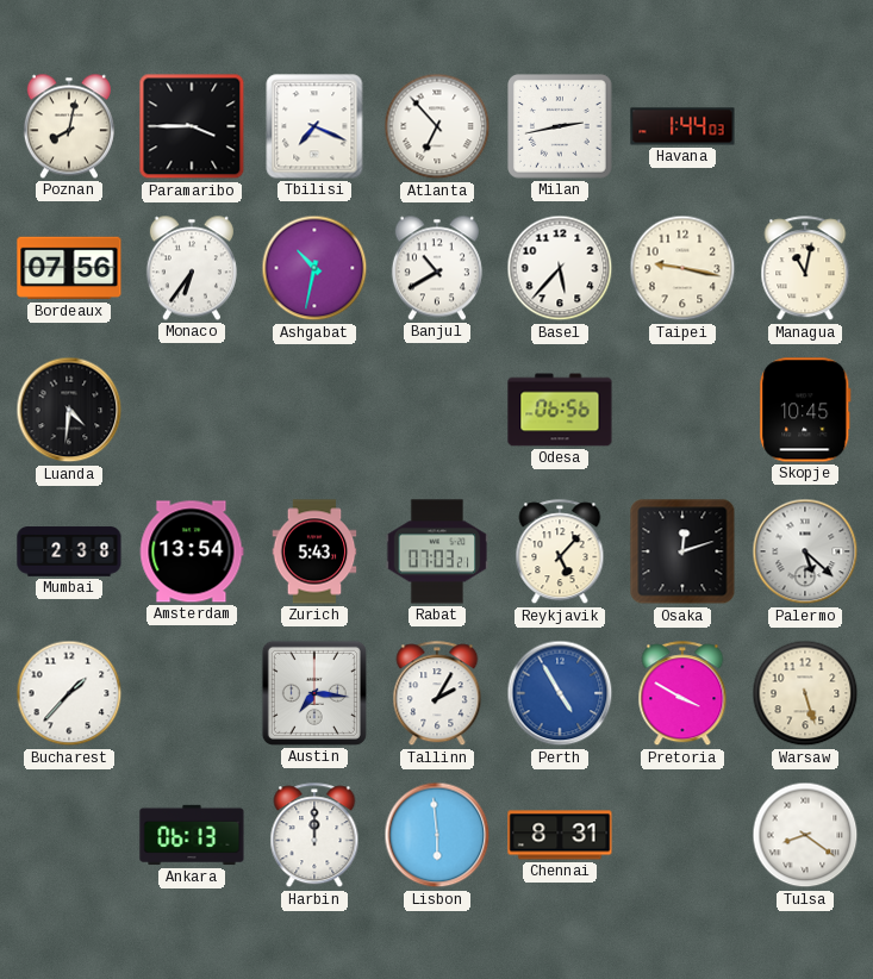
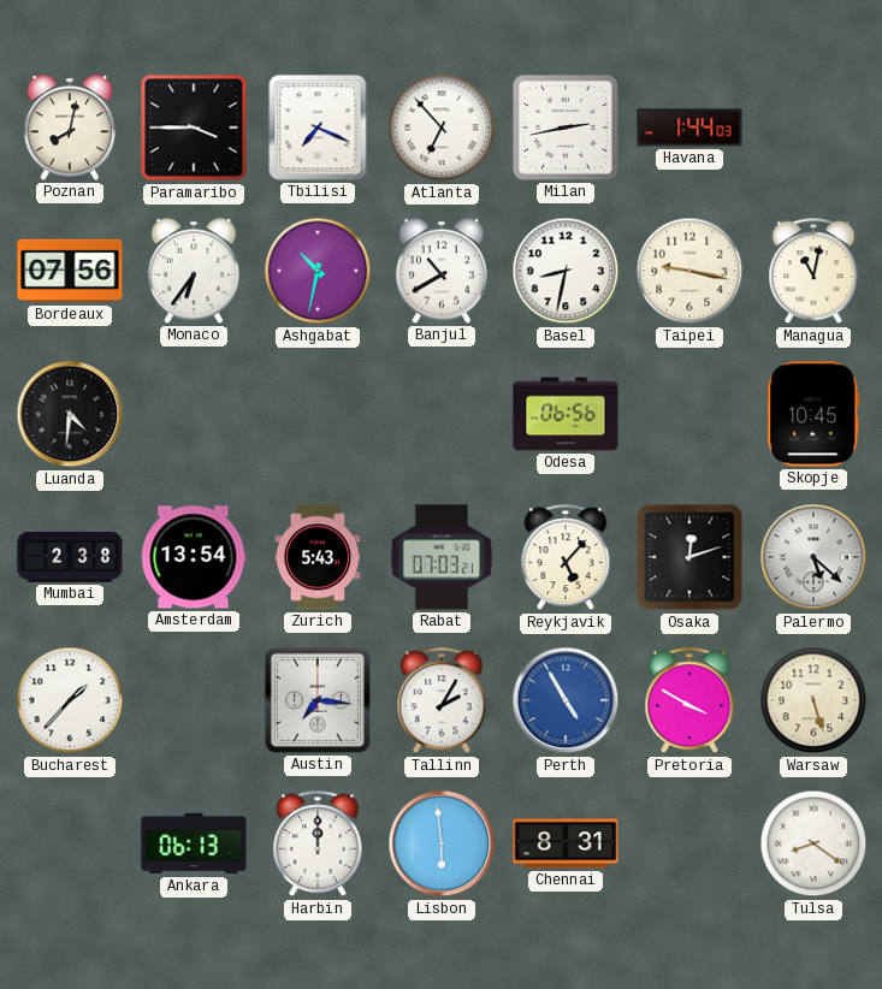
Basel: 5:37 -> 8:32 (566, 271)
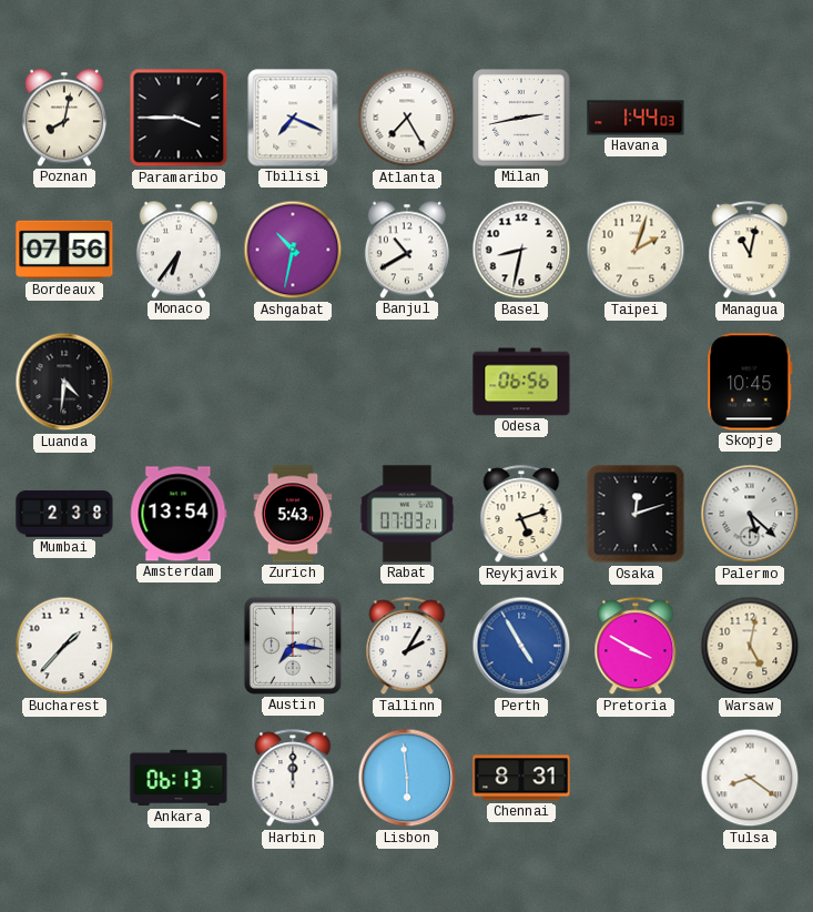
Atlanta: 6:53 -> 7:25 (407, 118)
Taipei: 9:17 -> 2:03 (636, 250)
Reykjavik: 5:07 -> 5:12 (521, 515)
Warsaw: 5:27 -> 5:02 (750, 646)
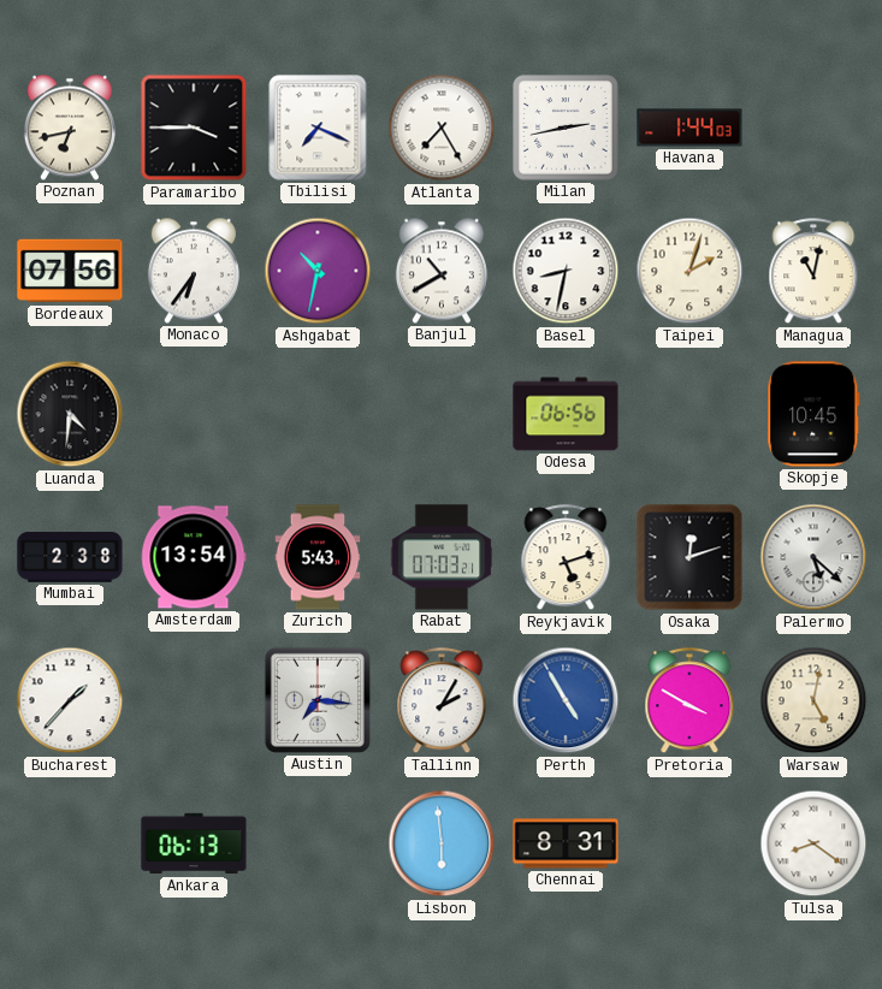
Poznan: 8:02 -> 6:43 (70, 128)
Harbin: 12:00 -> none (293, 779)
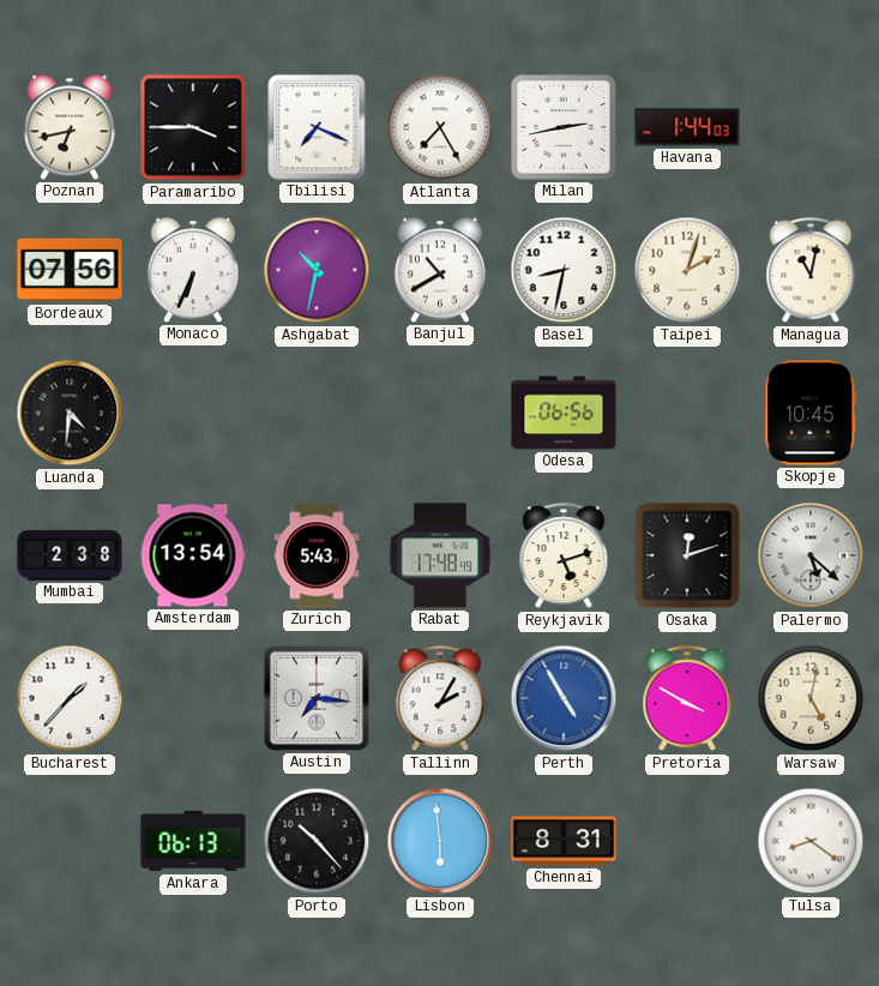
Monaco: 6:36 -> 6:34 (193, 270)
Rabat: 07:03 -> 17:48 (440, 555)
Porto: none -> 10:23 (317, 841)
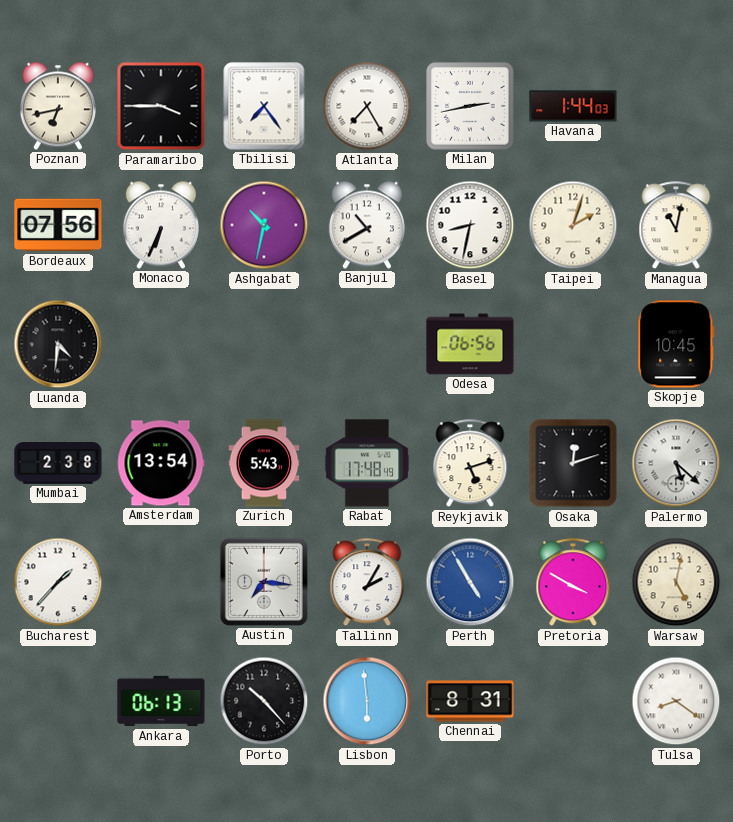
Tbilisi: 7:19 -> 7:24 (264, 106)
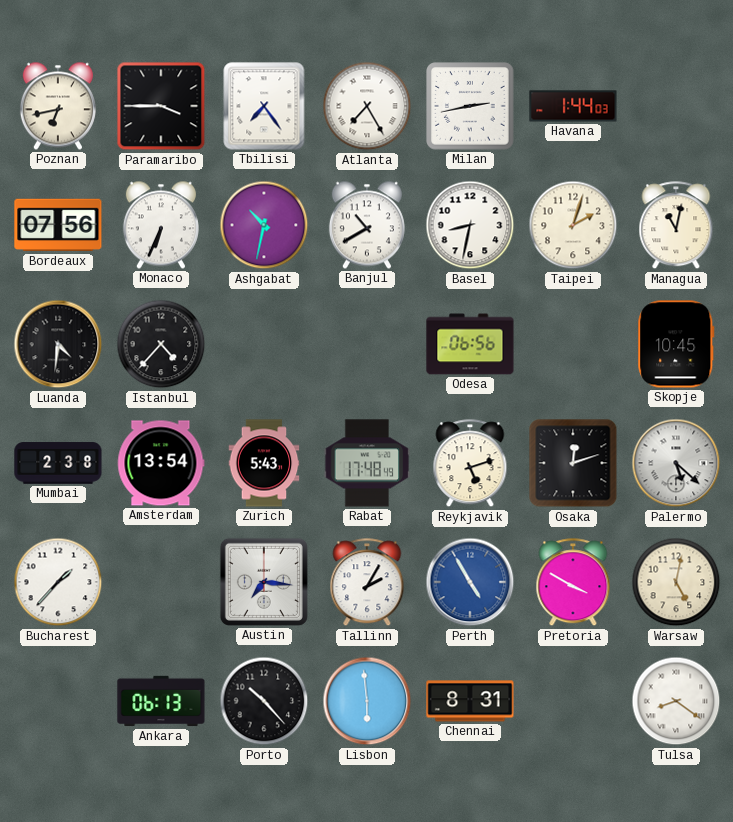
Istanbul: none -> 4:37 (161, 344)
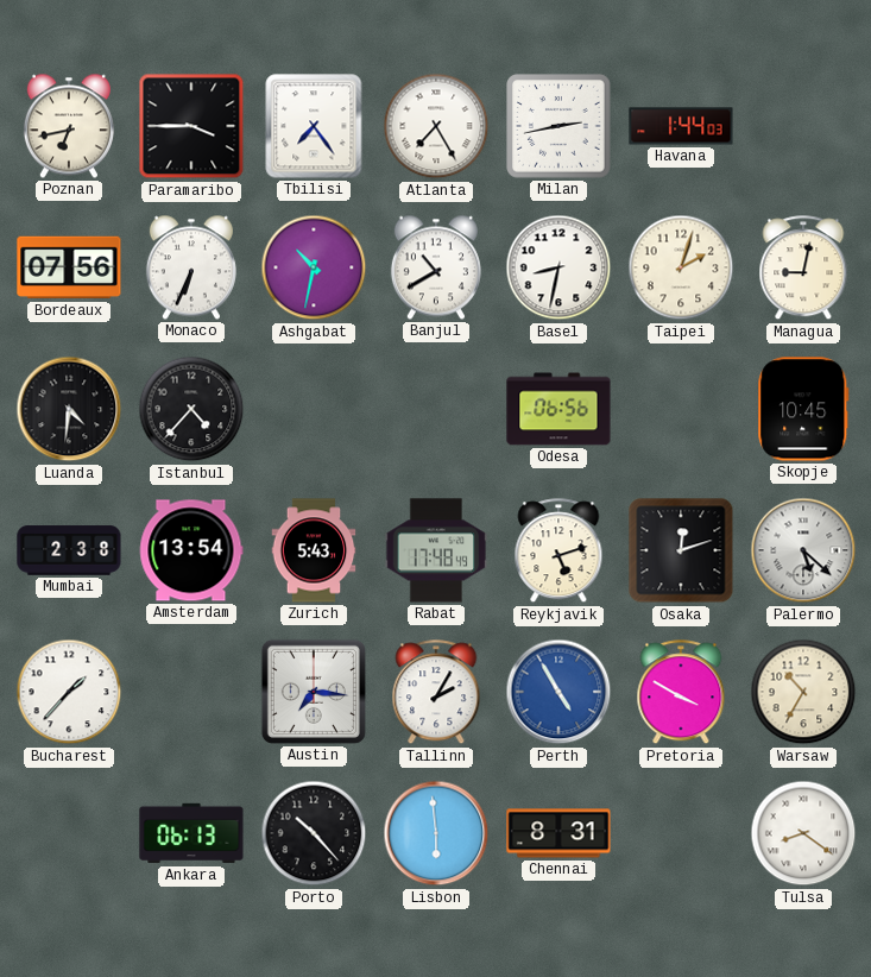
Managua: 11:02 -> 9:02 (803, 269)
Warsaw: 5:02 -> 10:35 (803, 692)
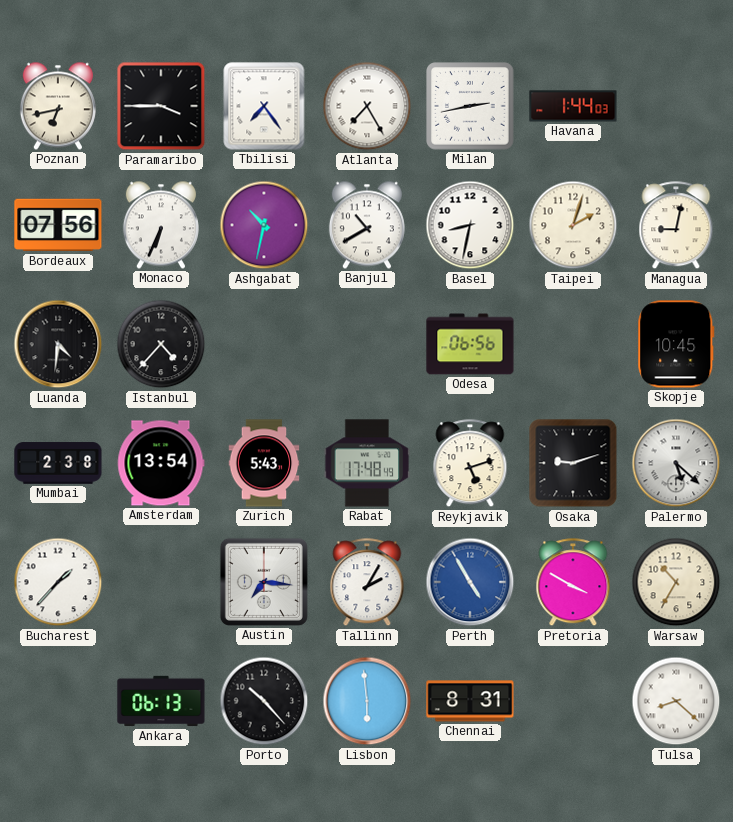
Osaka: 12:12 -> 9:12 (573, 463)
Tulsa: 8:21 -> 8:22 (676, 701)
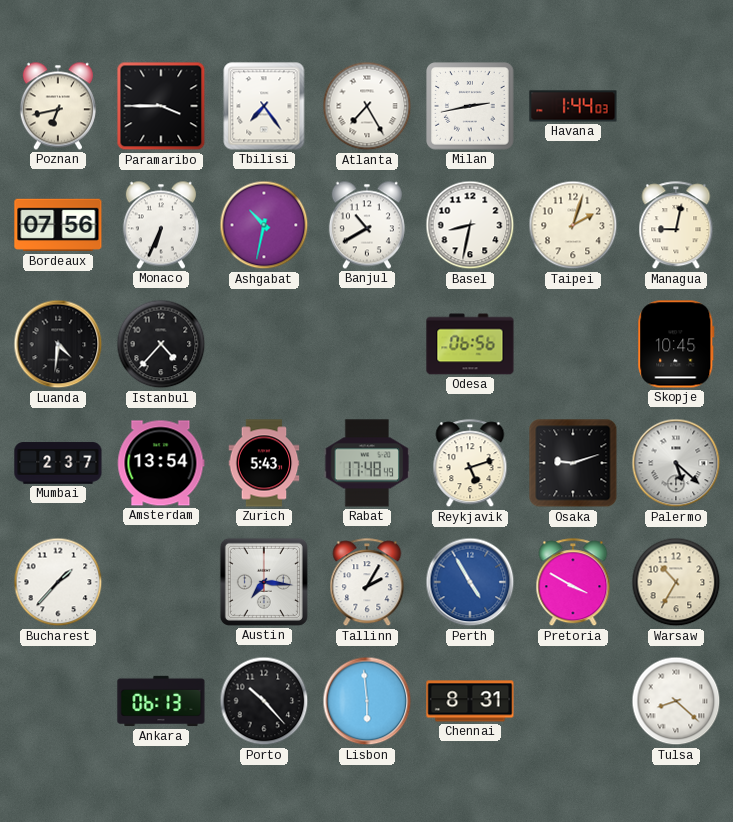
Mumbai: 2:38 -> 2:37 (58, 463)
